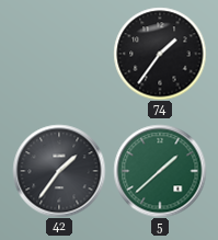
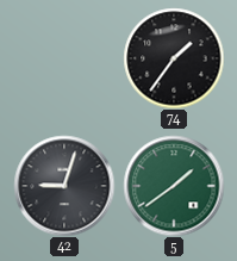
42: 1:36 -> 9:03 (64, 186)
5: 1:38 -> 1:39 (174, 186)
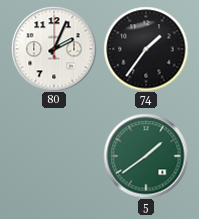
80: none -> 2:04 (54, 49)
42: 9:03 -> none (64, 186)
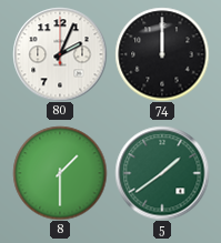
74: 1:36 -> 12:00 (162, 54)
8: none -> 1:30 (60, 173)
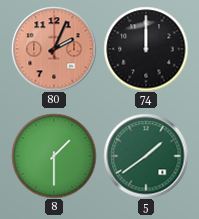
80 dial: white -> salmon (54, 49)
